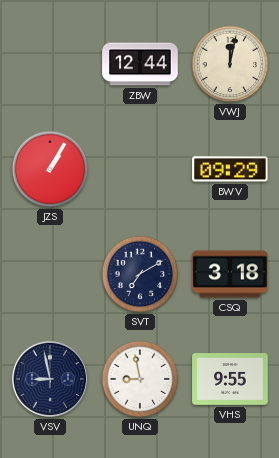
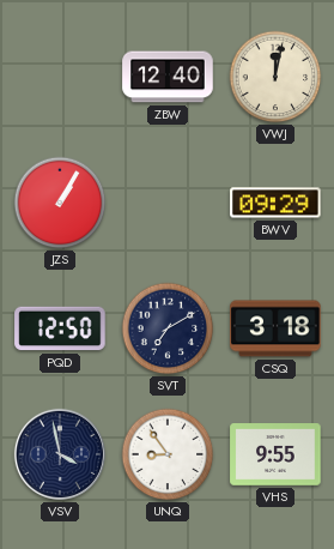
ZBW: 12:44 -> 12:40 (168, 77)
PQD: none -> 12:50 (60, 328)
VSV: 8:58 -> 3:58 (60, 454)
UNQ: 8:58 -> 8:54 (168, 454)
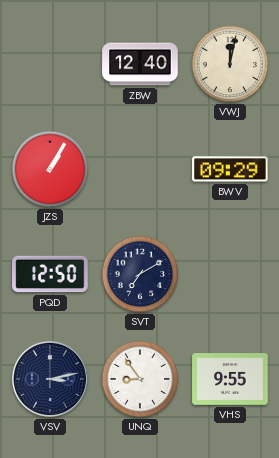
CSQ: 3:18 -> none (275, 328)
VSV: 3:58 -> 3:13 (50, 379)
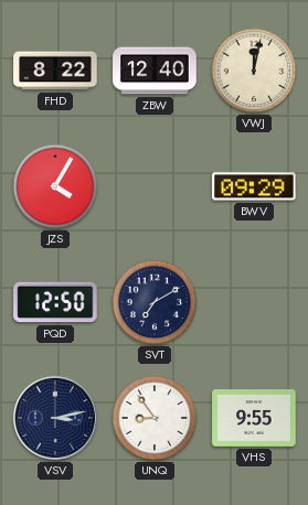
FHD: none -> 8:22 (55, 71)
JZS: 1:05 -> 4:05 (55, 186)
